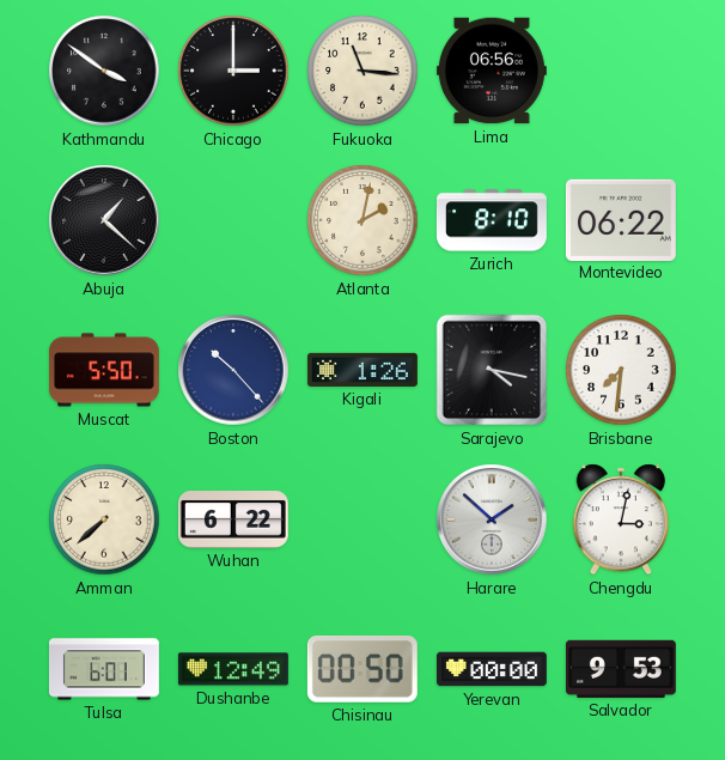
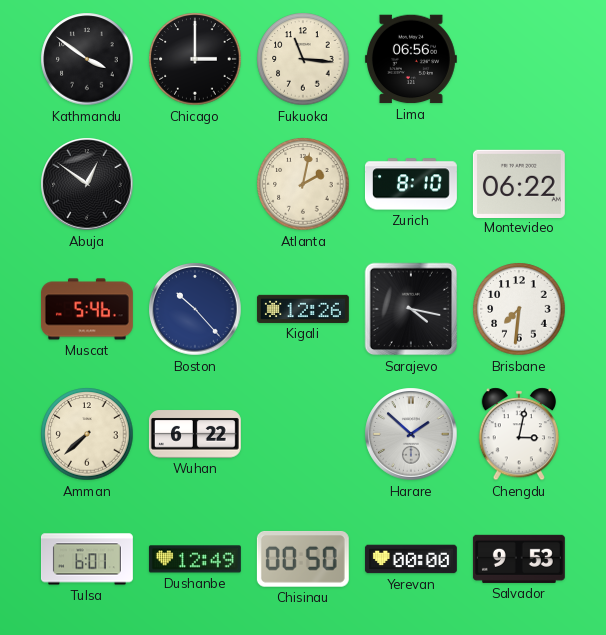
Abuja: 1:22 -> 12:51 (87, 184)
Muscat: 5:50 -> 5:46 (87, 309)
Kigali: 1:26 -> 12:26 (303, 309)
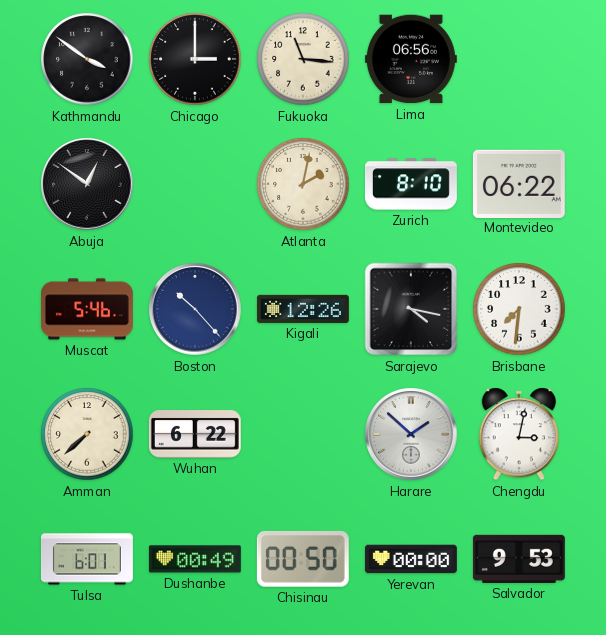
Dushanbe: 12:49 -> 00:49 (195, 559)
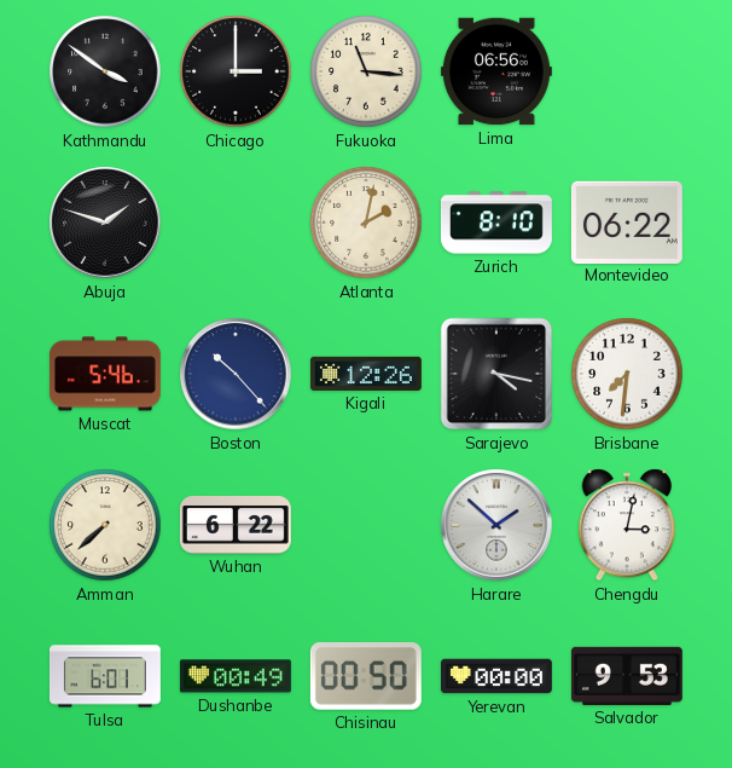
Abuja: 12:51 -> 1:48 (105, 223)
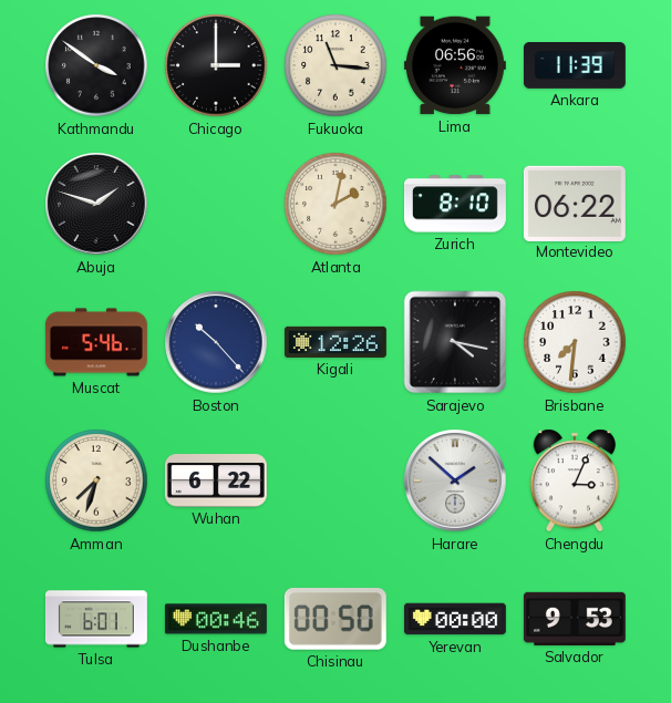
Ankara: none -> 11:39 (575, 66)
Amman: 7:38 -> 7:33 (96, 480)
Chengdu: 3:02 -> 3:04 (574, 480)
Dushanbe: 00:49 -> 00:46 (216, 619)
